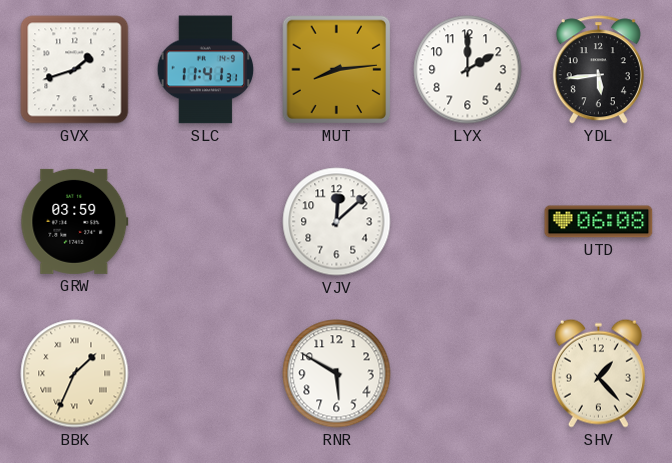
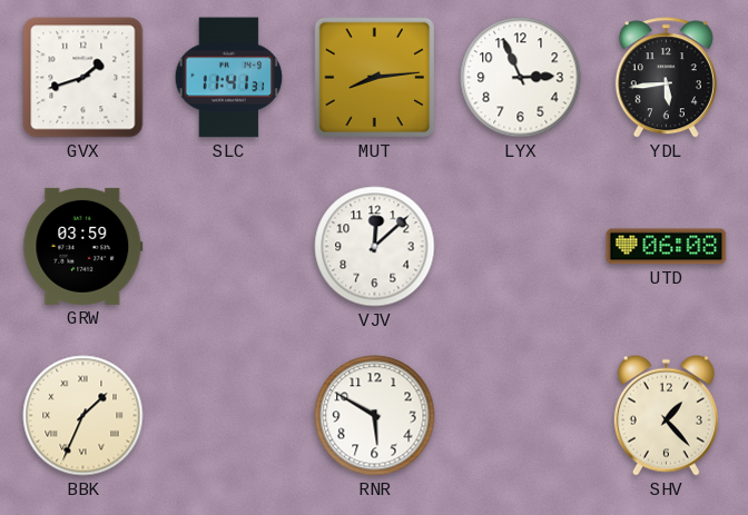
LYX: 2:00 -> 2:56 (521, 78)
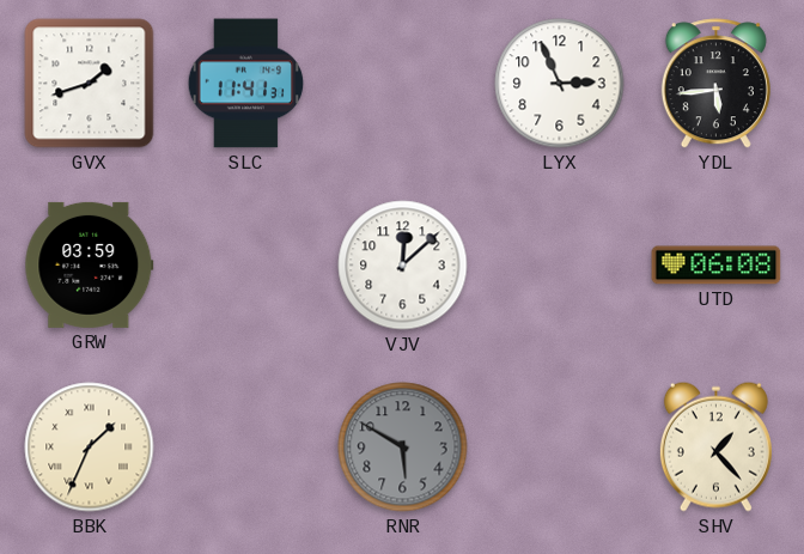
MUT: 8:14 -> none (375, 78)
RNR dial: white -> grey (403, 448)
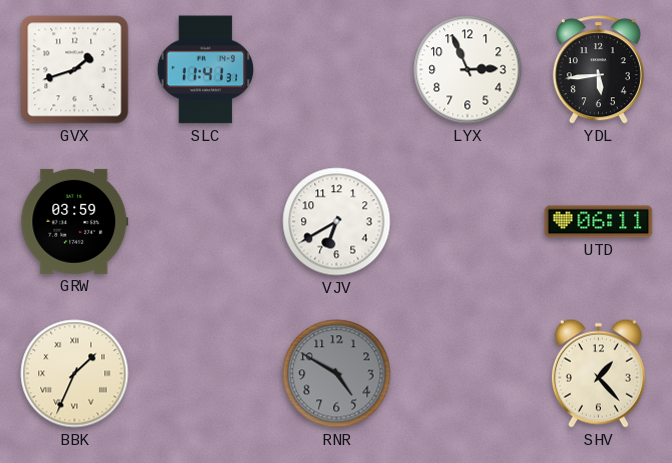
VJV: 12:08 -> 6:40 (337, 222)
UTD: 06:08 -> 06:11 (599, 222)
RNR: 5:50 -> 4:50 (337, 374)
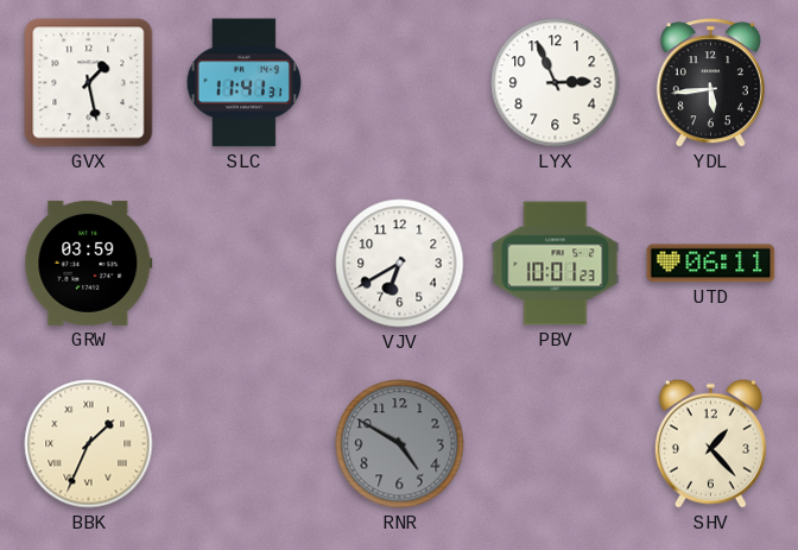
GVX: 1:42 -> 1:28 (89, 83)
PBV: none -> 10:01 (556, 264)
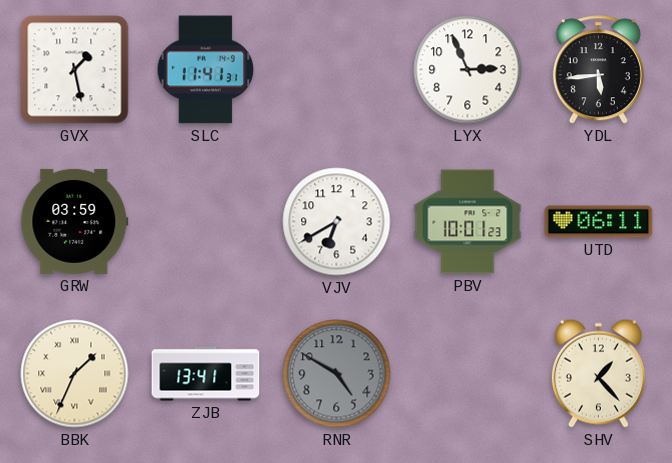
ZJB: none -> 13:41 (206, 374)
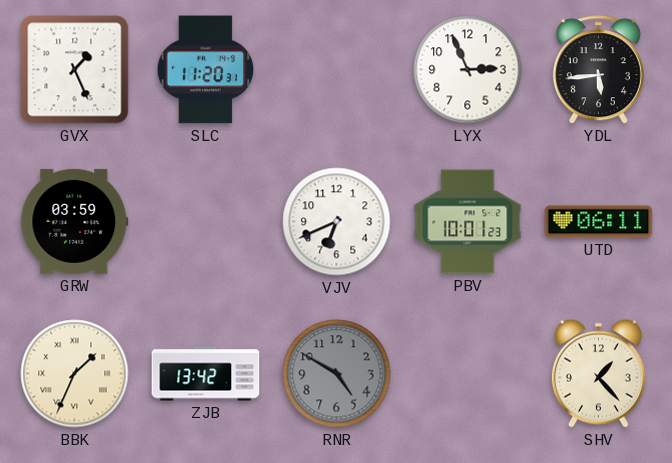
GVX: 1:28 -> 1:26 (75, 70)
SLC: 11:41 -> 11:20 (206, 70)
VJV: 6:40 -> 6:41 (337, 222)
ZJB: 13:41 -> 13:42 (206, 374)
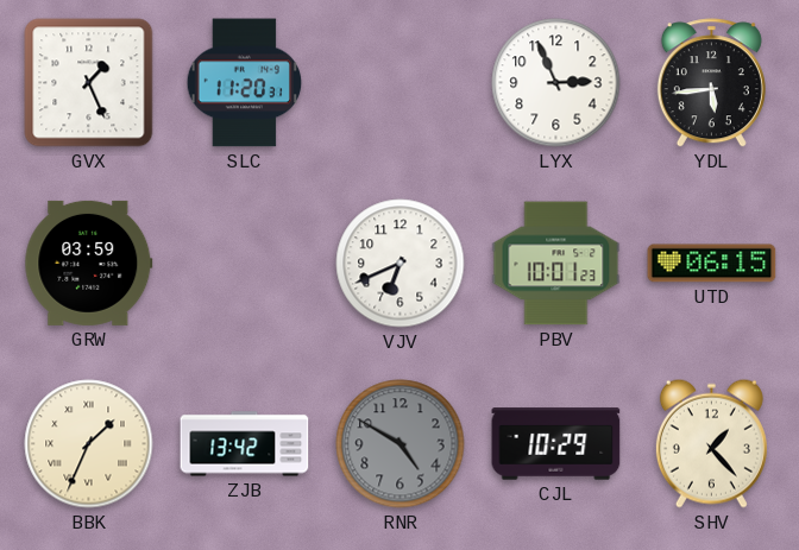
UTD: 06:11 -> 06:15 (712, 264)
CJL: none -> 10:29 (556, 444)
